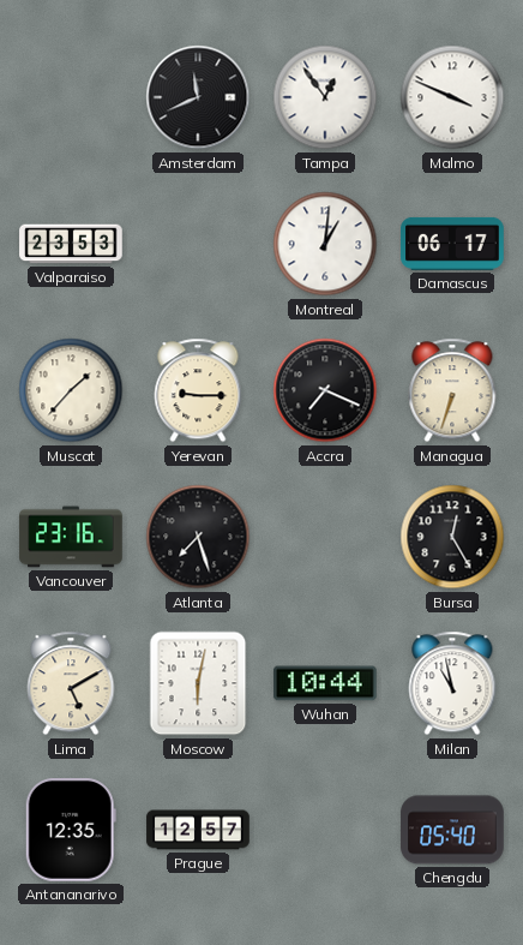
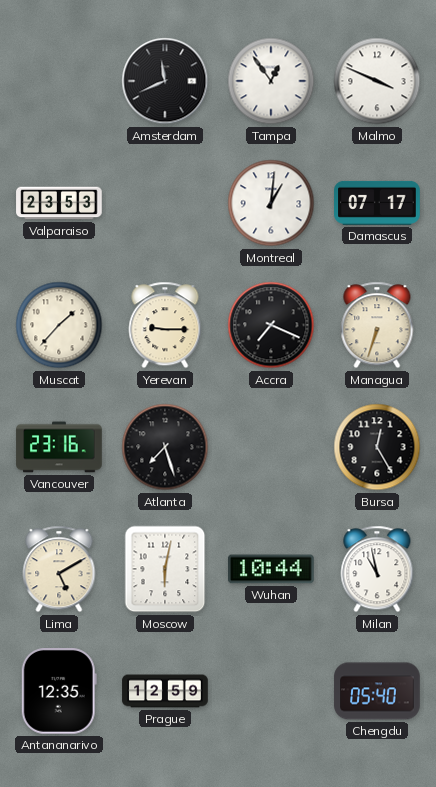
Damascus: 06:17 -> 07:17 (377, 203)
Prague: 12:57 -> 12:59 (165, 691)
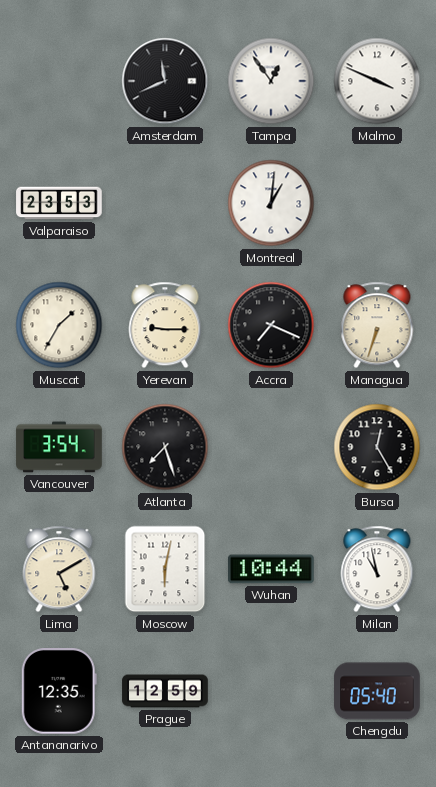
Damascus: 07:17 -> none (377, 203)
Muscat: 1:37 -> 1:35 (59, 325)
Vancouver: 23:16 -> 3:54 (59, 447)
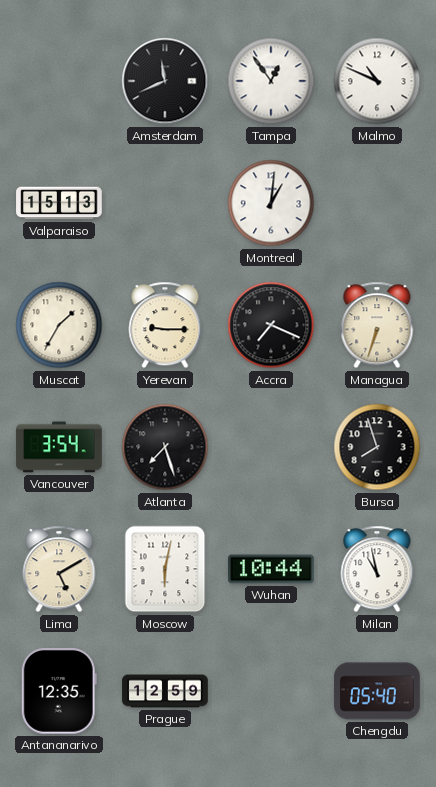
Malmo: 3:49 -> 10:49 (377, 81)
Valparaiso: 23:53 -> 15:13 (59, 203)
Bursa: 12:25 -> 7:57 (377, 447)
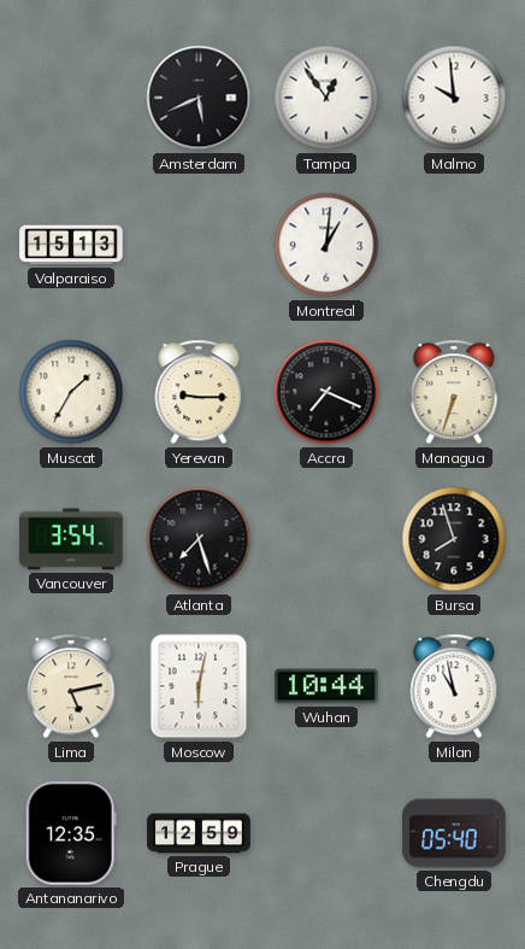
Amsterdam: 11:41 -> 5:41 (199, 98)
Malmo: 10:49 -> 9:59 (454, 98)
Lima: 5:10 -> 5:13 (71, 686)
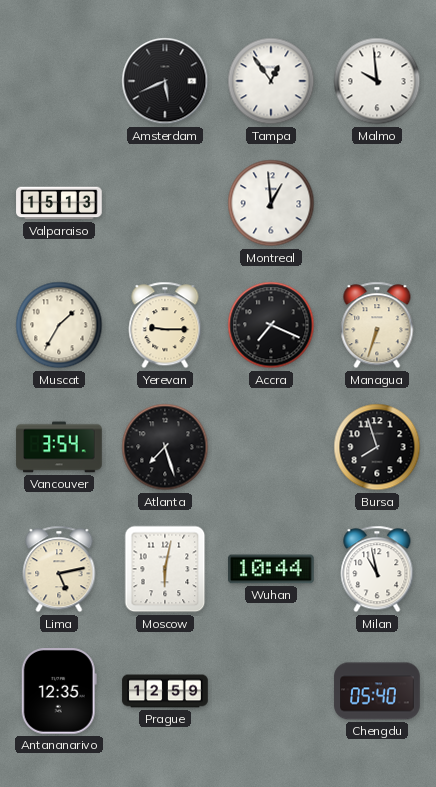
Montreal: 1:01 -> 12:59 (271, 203)
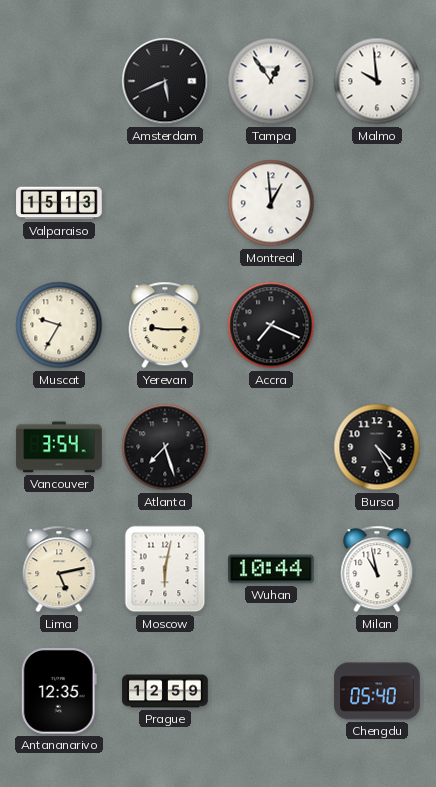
Muscat: 1:35 -> 9:35 (59, 325)
Managua: 6:33 -> none (377, 325)
Bursa: 7:57 -> 4:25 (377, 447)
